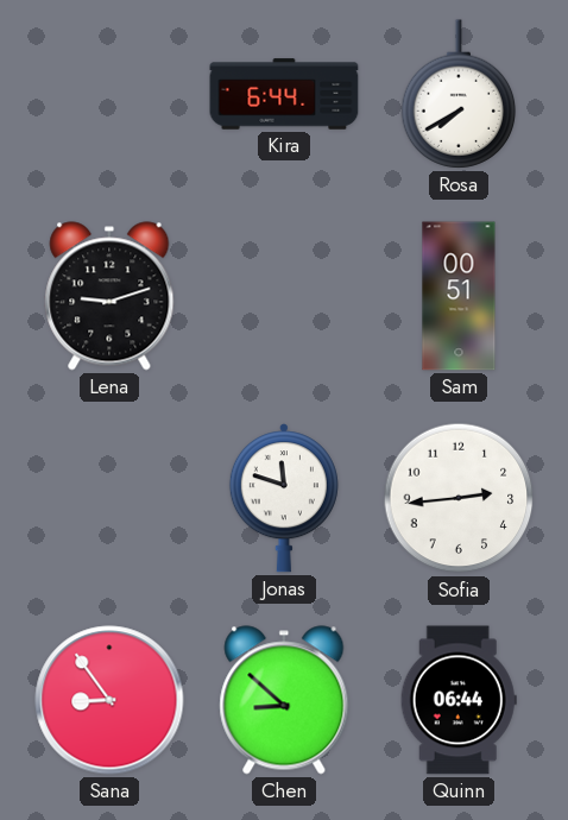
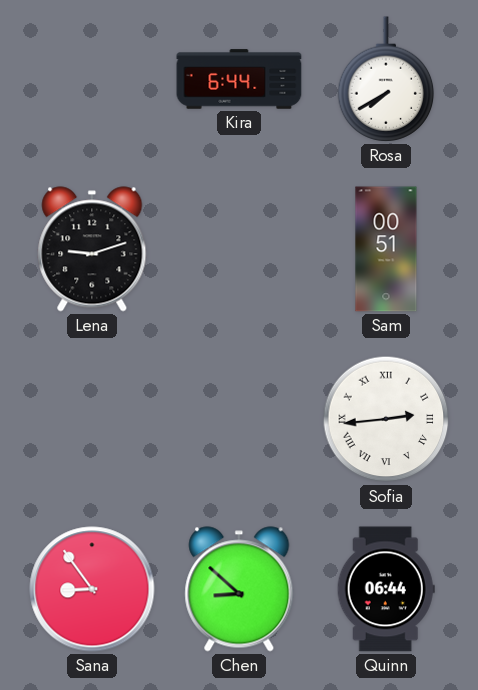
Jonas: 11:48 -> none (284, 498)
Sofia numerals: Arabic -> Roman (386, 419)
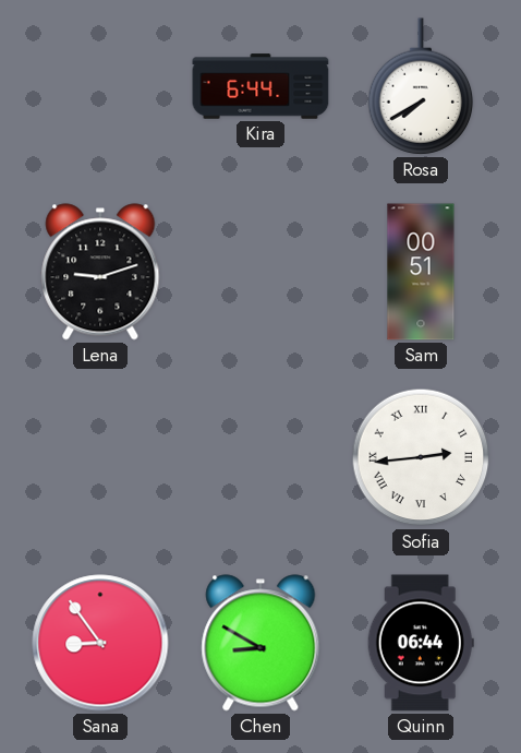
Chen: 8:52 -> 8:50 (260, 643)
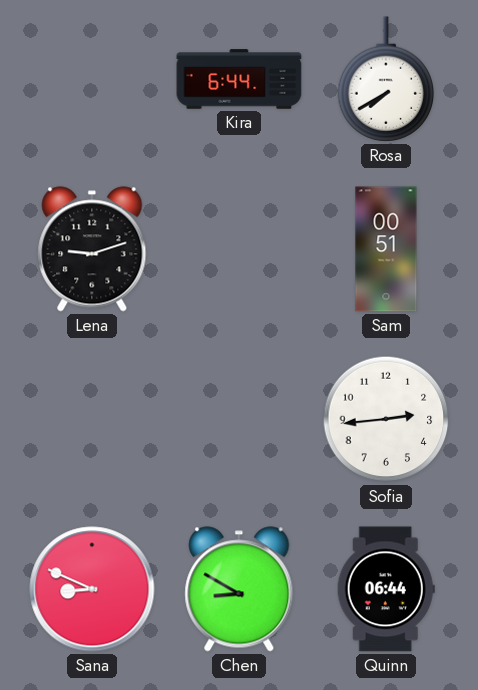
Sofia numerals: Roman -> Arabic (386, 419)
Sana: 8:54 -> 8:49 (92, 589)
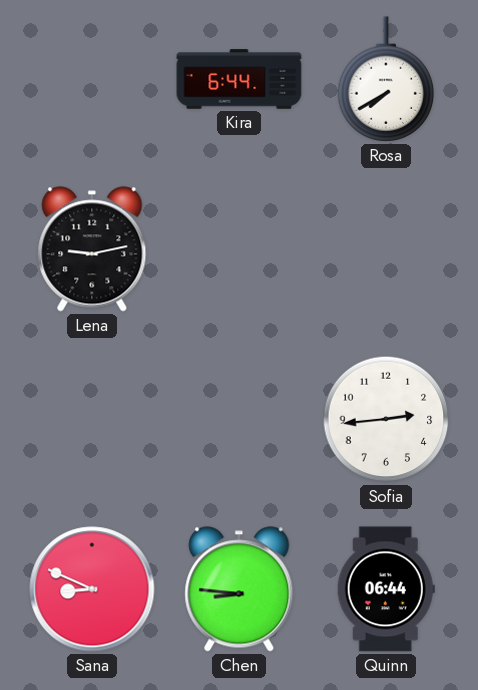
Lena: 9:12 -> 9:13 (92, 249)
Sam: 00:51 -> none (386, 249)
Chen: 8:50 -> 8:46 (239, 589)
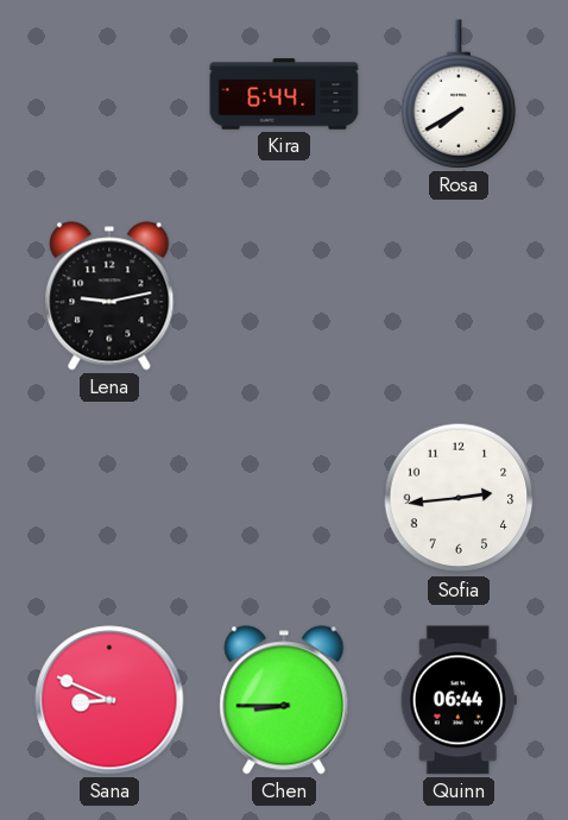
Chen: 8:46 -> 8:45 (284, 700)
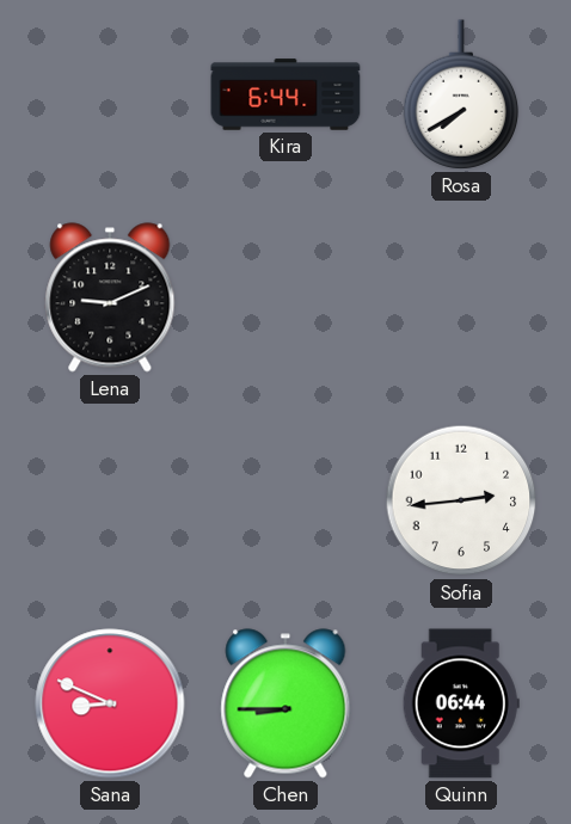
Lena: 9:13 -> 9:11 (110, 297)
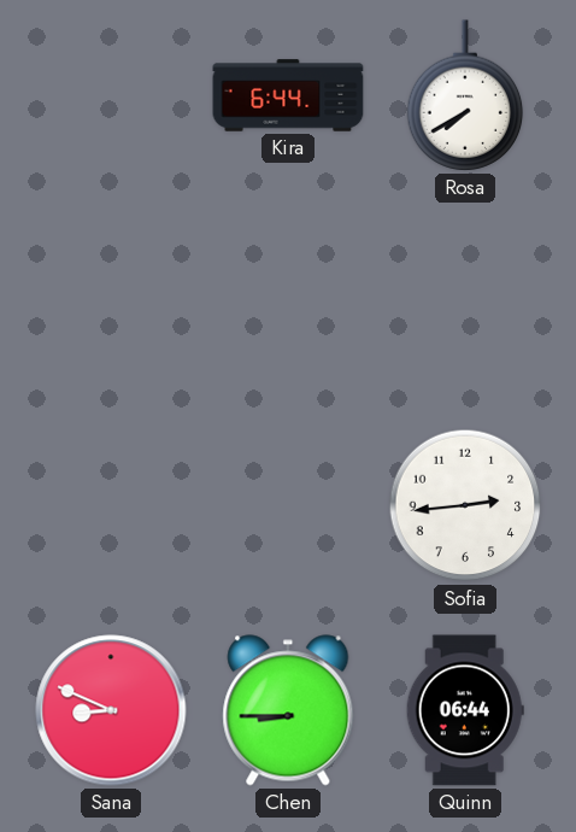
Lena: 9:11 -> none (110, 297)
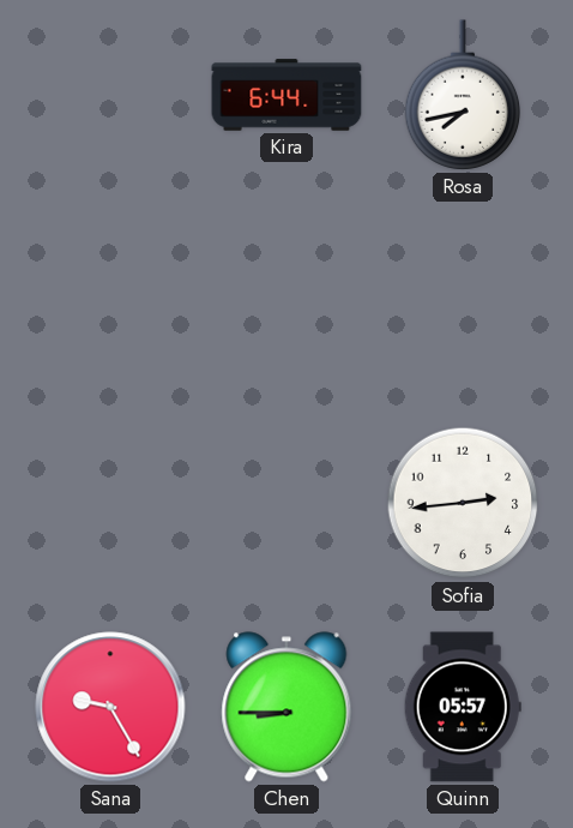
Rosa: 7:40 -> 7:43 (463, 95)
Sana: 8:49 -> 9:25 (110, 707)
Quinn: 06:44 -> 05:57 (463, 707)
